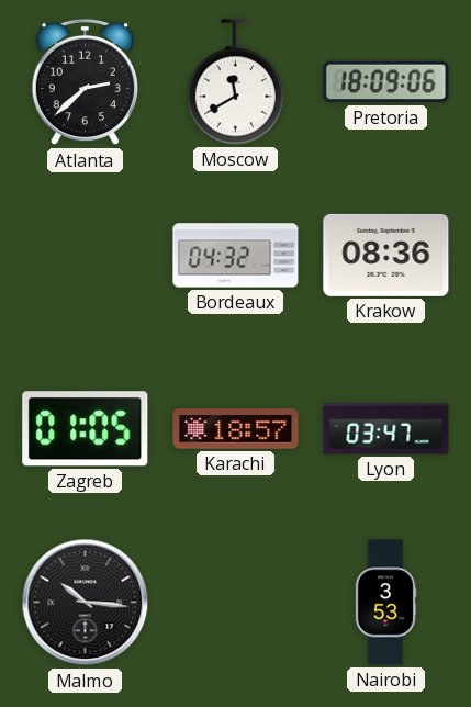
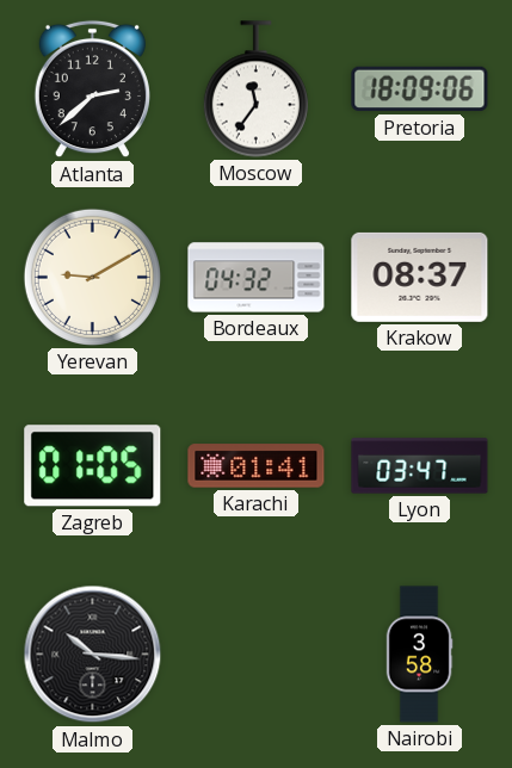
Moscow: 11:40 -> 11:36 (255, 89)
Yerevan: none -> 9:10 (92, 277)
Krakow: 08:36 -> 08:37 (420, 277)
Karachi: 18:57 -> 01:41 (257, 466)
Nairobi: 3:53 -> 3:58 (419, 655)
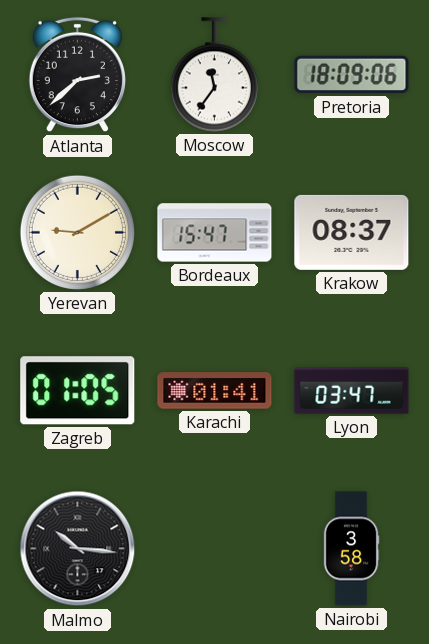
Bordeaux: 04:32 -> 15:47 (215, 233)
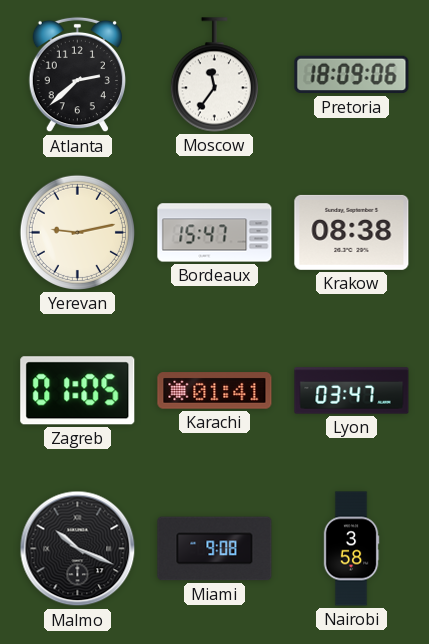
Yerevan: 9:10 -> 9:13 (77, 232)
Krakow: 08:37 -> 08:38 (352, 232)
Malmo: 10:16 -> 10:19 (78, 549)
Miami: none -> 9:08 (215, 549)
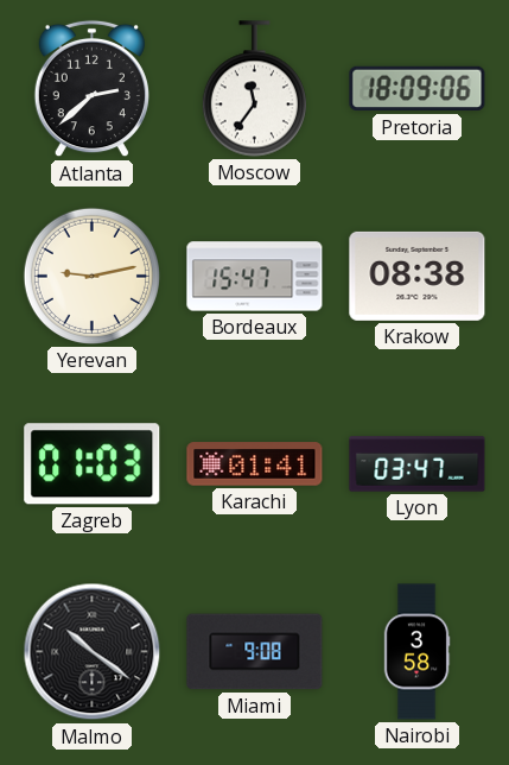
Zagreb: 01:05 -> 01:03 (93, 464)
Malmo: 10:19 -> 10:21 (93, 652)
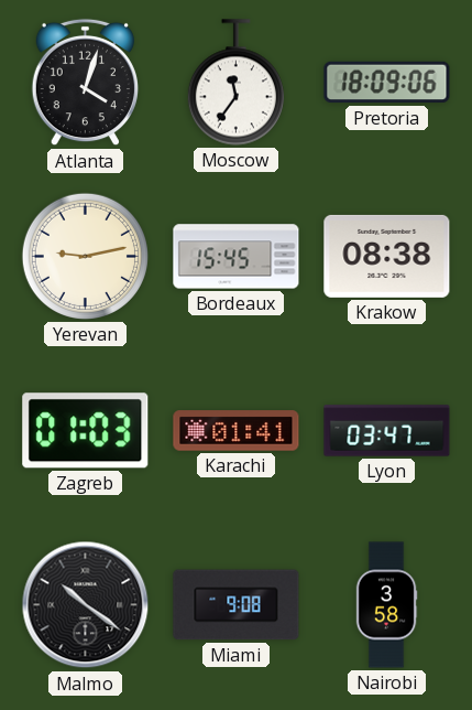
Atlanta: 2:38 -> 4:03 (85, 83)
Bordeaux: 15:47 -> 15:45 (237, 257)
